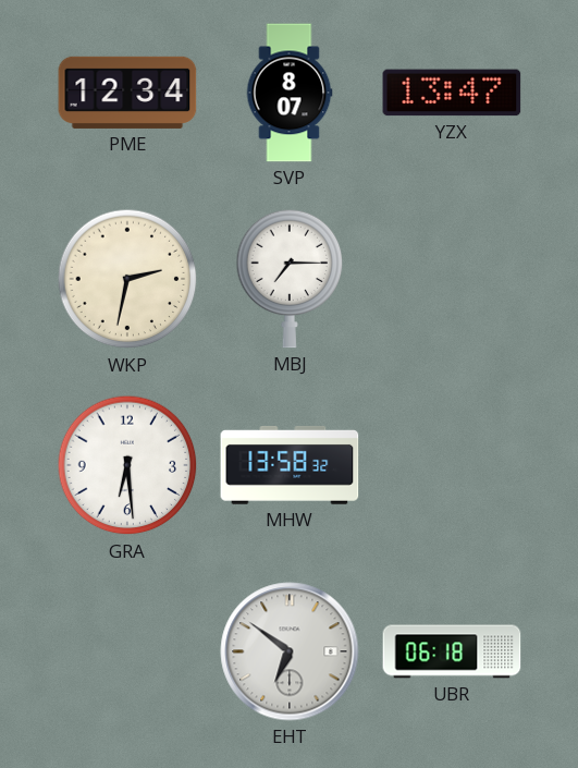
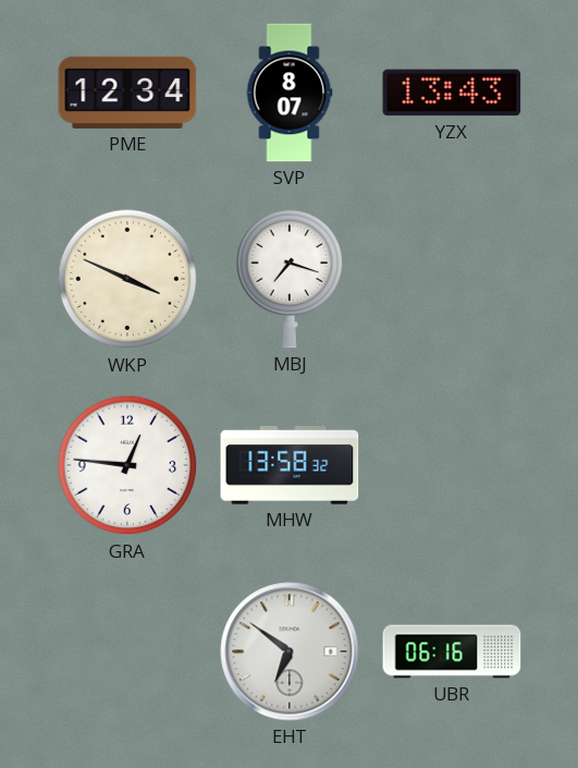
YZX: 13:47 -> 13:43 (452, 93)
WKP: 2:32 -> 3:49 (127, 279)
MBJ: 7:15 -> 7:18 (290, 279)
GRA: 6:29 -> 12:46 (127, 465)
UBR: 06:18 -> 06:16 (452, 651)
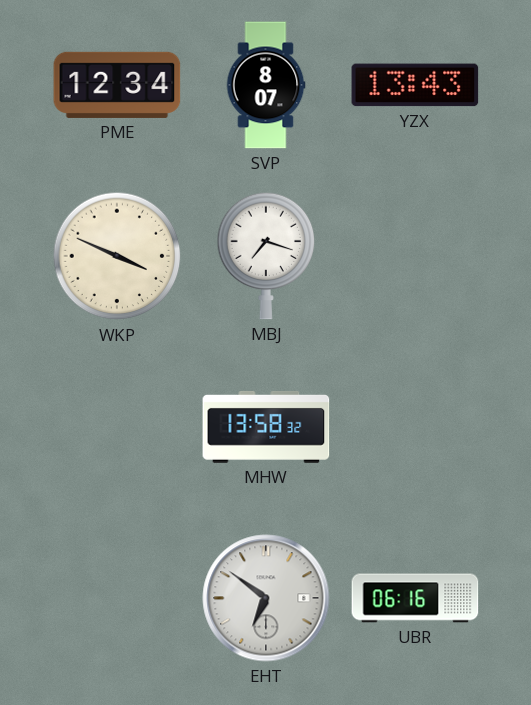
GRA: 12:46 -> none (127, 465)
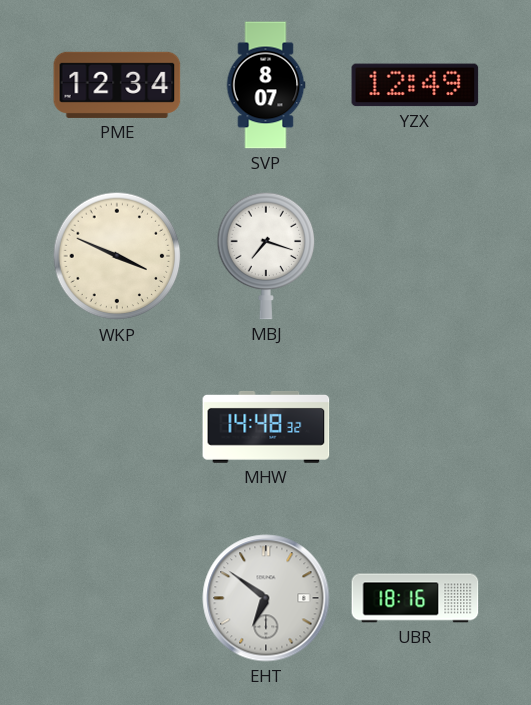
YZX: 13:43 -> 12:49 (415, 85)
MHW: 13:58 -> 14:48 (266, 427)
UBR: 06:16 -> 18:16 (415, 598)
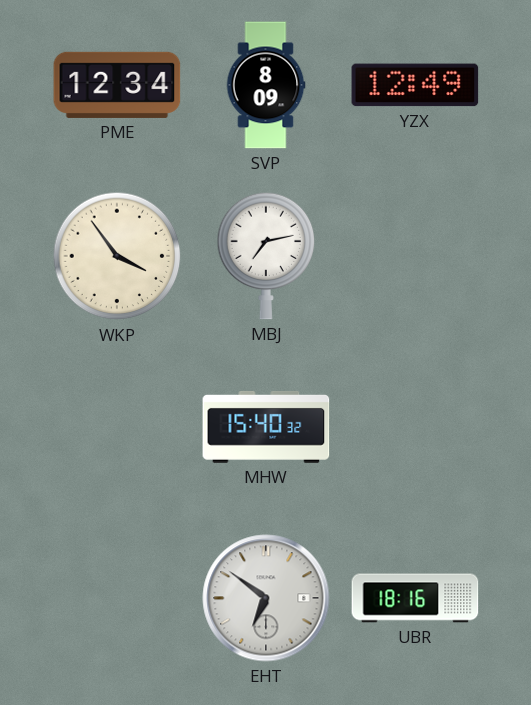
SVP: 8:07 -> 8:09 (266, 85)
WKP: 3:49 -> 3:54 (117, 256)
MBJ: 7:18 -> 7:13 (266, 256)
MHW: 14:48 -> 15:40 (266, 427)
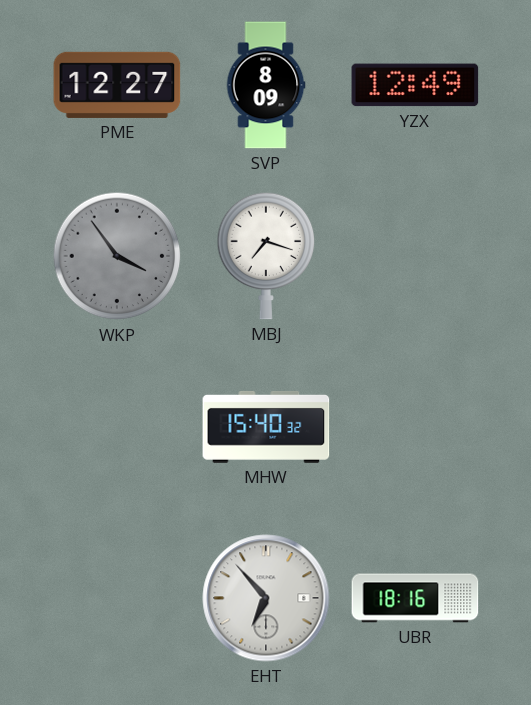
PME: 12:34 -> 12:27 (117, 85)
WKP dial: cream -> grey (117, 256)
MBJ: 7:13 -> 7:18 (266, 256)
EHT: 6:51 -> 6:53 (266, 598)
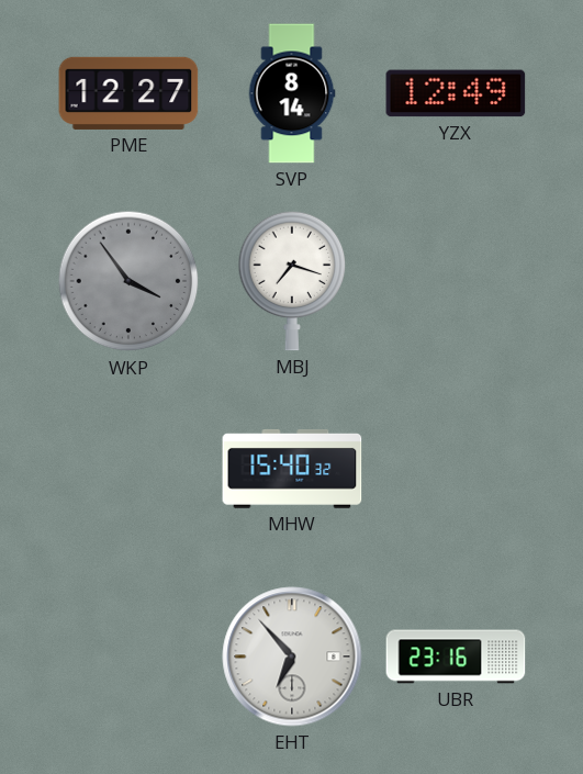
SVP: 8:09 -> 8:14 (292, 93)
UBR: 18:16 -> 23:16 (456, 657)
